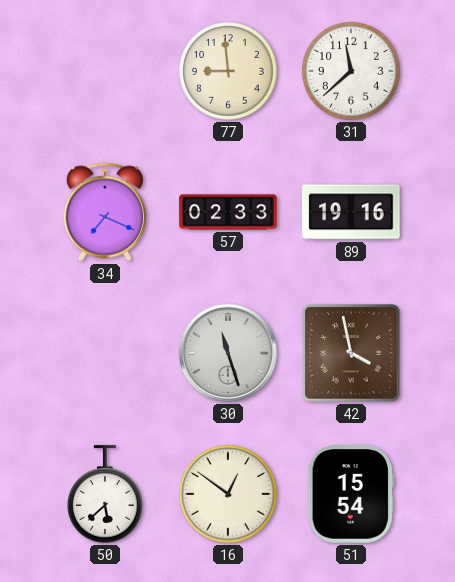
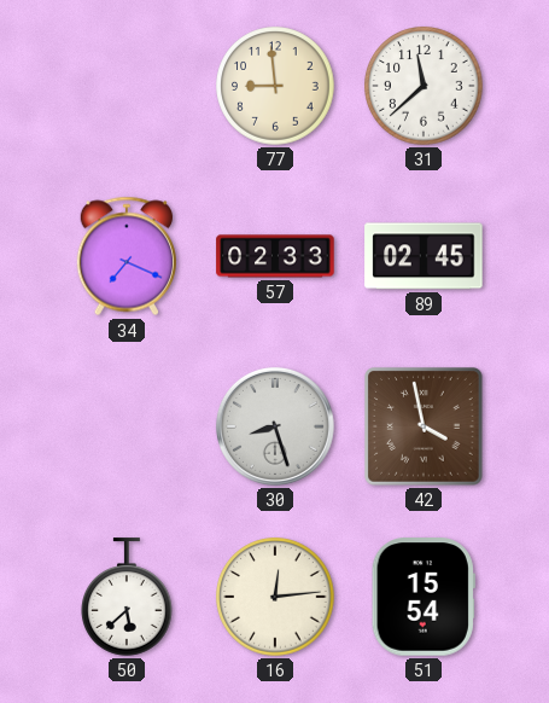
89: 19:16 -> 02:45 (424, 256)
30: 11:27 -> 8:27 (275, 426)
16: 12:51 -> 12:14 (275, 597)
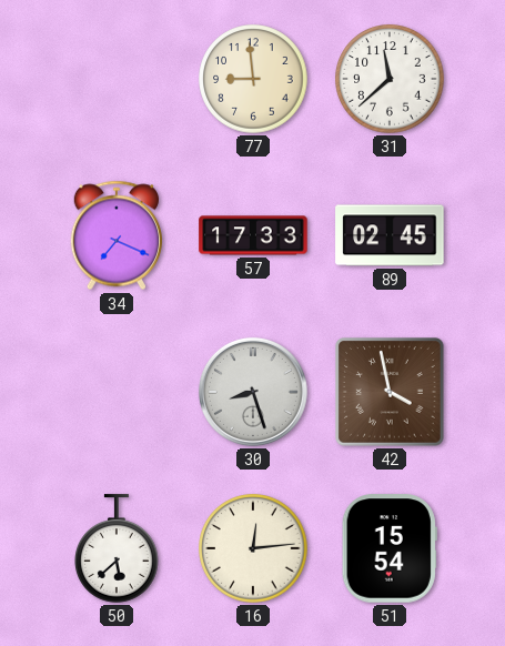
57: 02:33 -> 17:33 (253, 235)
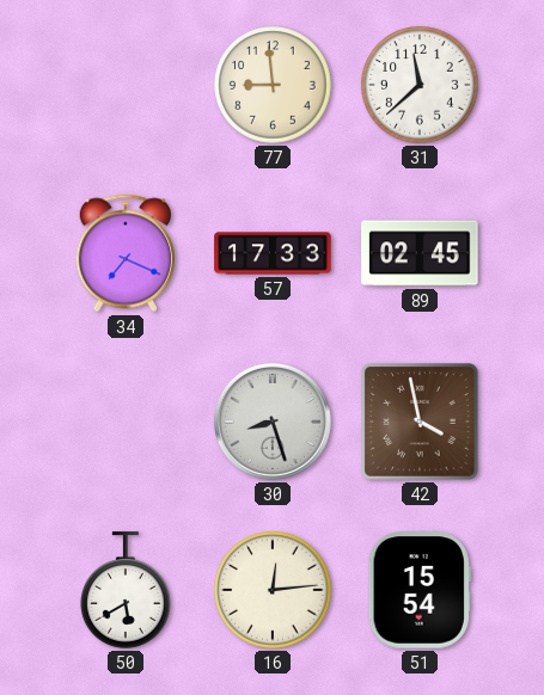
50: 5:38 -> 5:40 (127, 590)
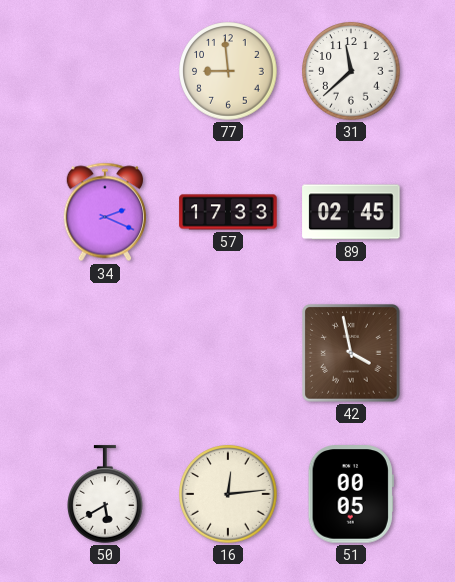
34: 7:19 -> 2:19 (104, 212)
30: 8:27 -> none (273, 422)
51: 15:54 -> 00:05 (351, 494)
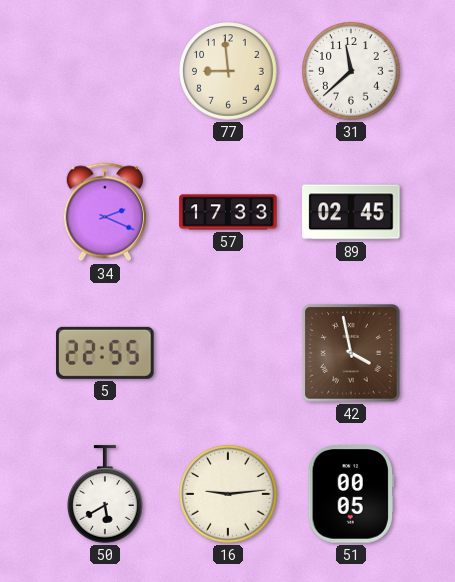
5: none -> 22:55 (105, 353)
16: 12:14 -> 9:14 (228, 494)
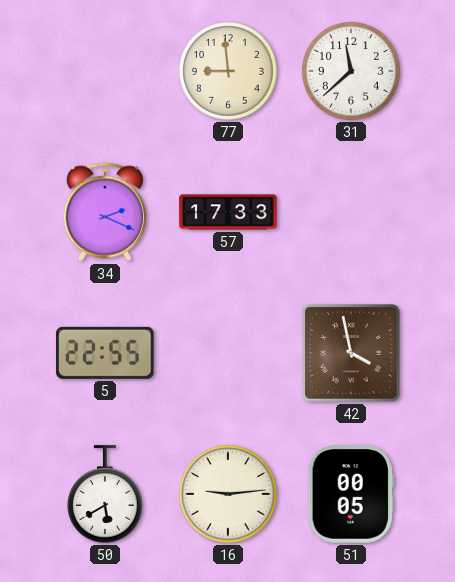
89: 02:45 -> none (351, 212)
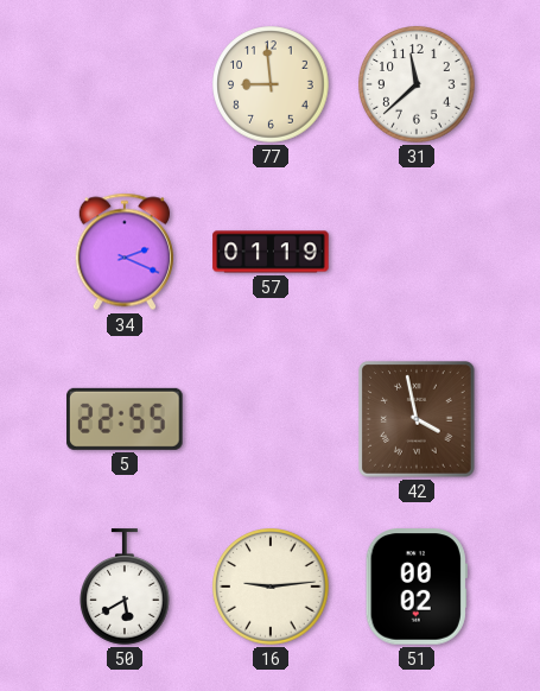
57: 17:33 -> 01:19 (271, 252)
51: 00:05 -> 00:02 (417, 587)
